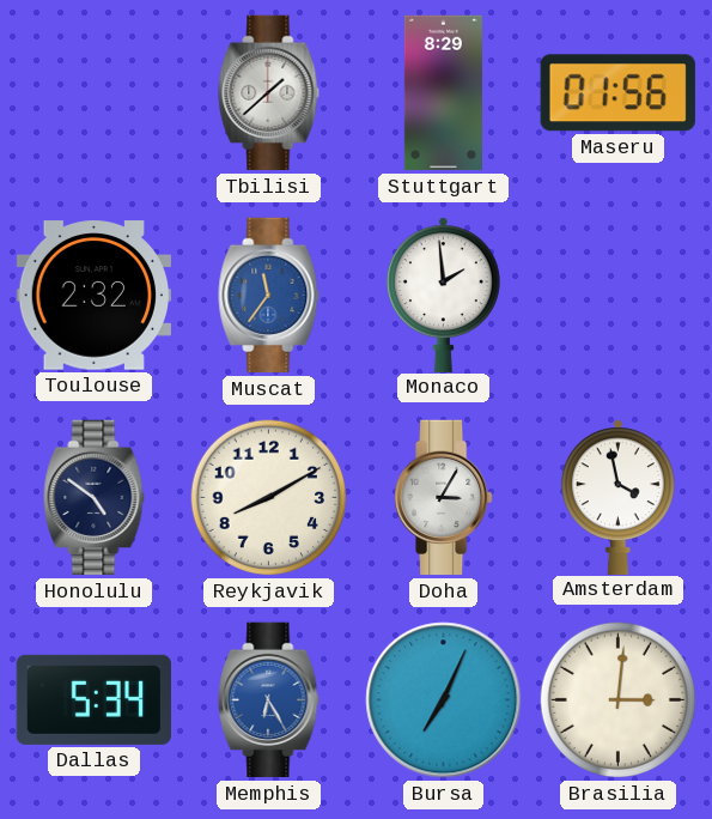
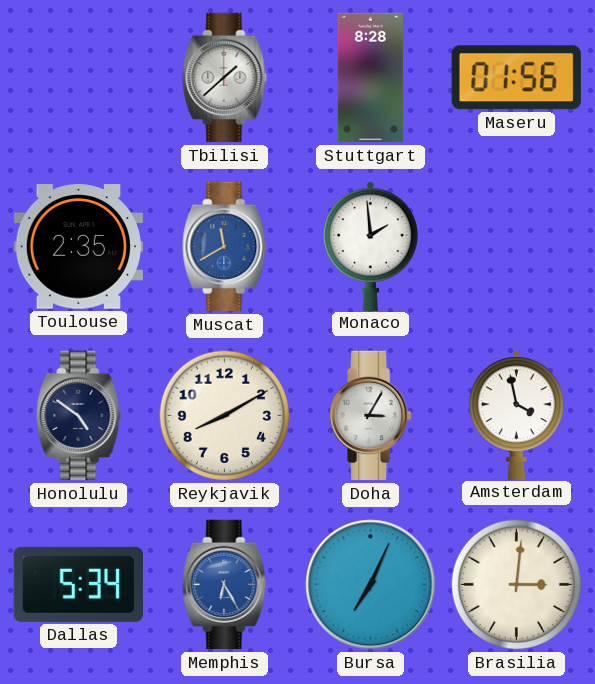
Stuttgart: 8:29 -> 8:28 (370, 78)
Toulouse: 2:32 -> 2:35 (78, 247)
Muscat: 11:36 -> 11:40 (225, 247)
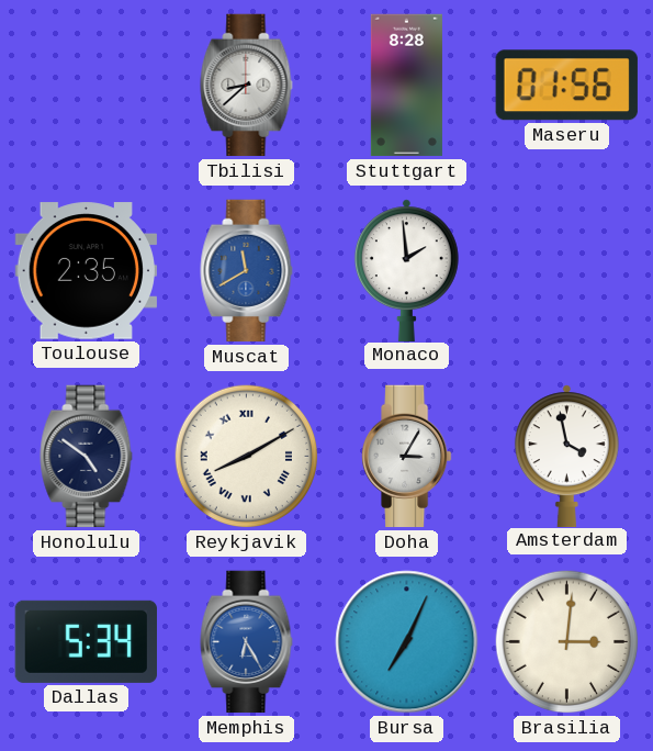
Tbilisi: 1:38 -> 8:38 (247, 86)
Reykjavik numerals: Arabic -> Roman (247, 457)
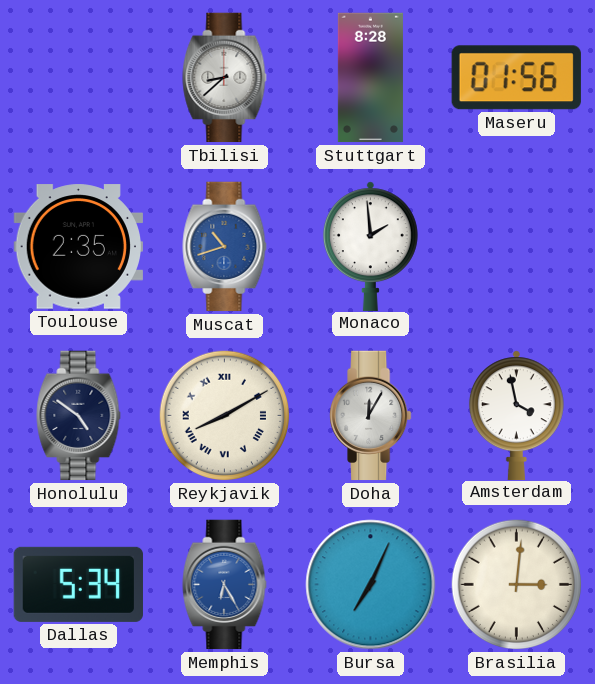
Muscat: 11:40 -> 10:42 (225, 247)
Doha: 3:05 -> 12:05 (371, 416)
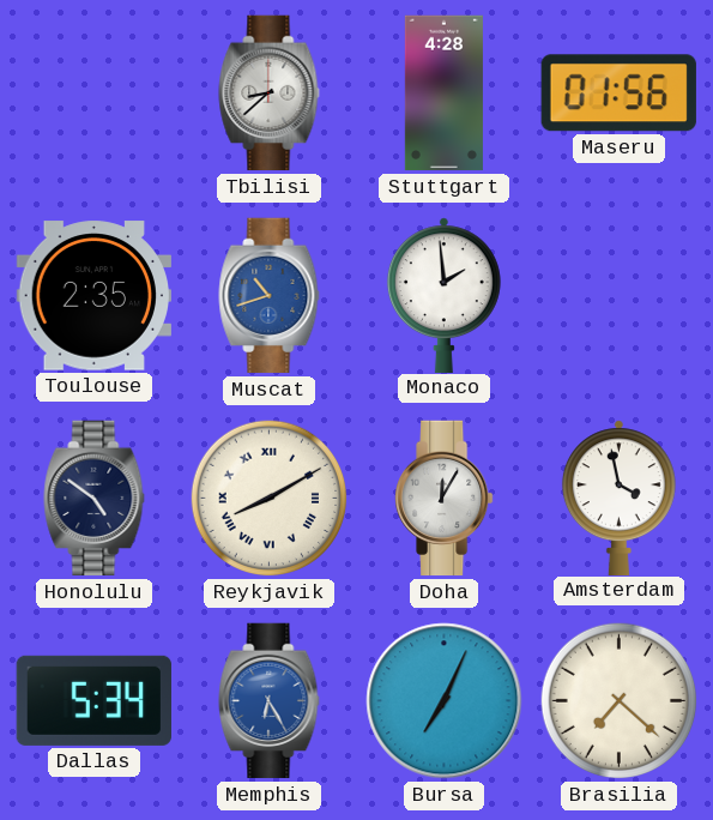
Stuttgart: 8:28 -> 4:28 (443, 94)
Brasilia: 3:01 -> 7:22 (620, 701)
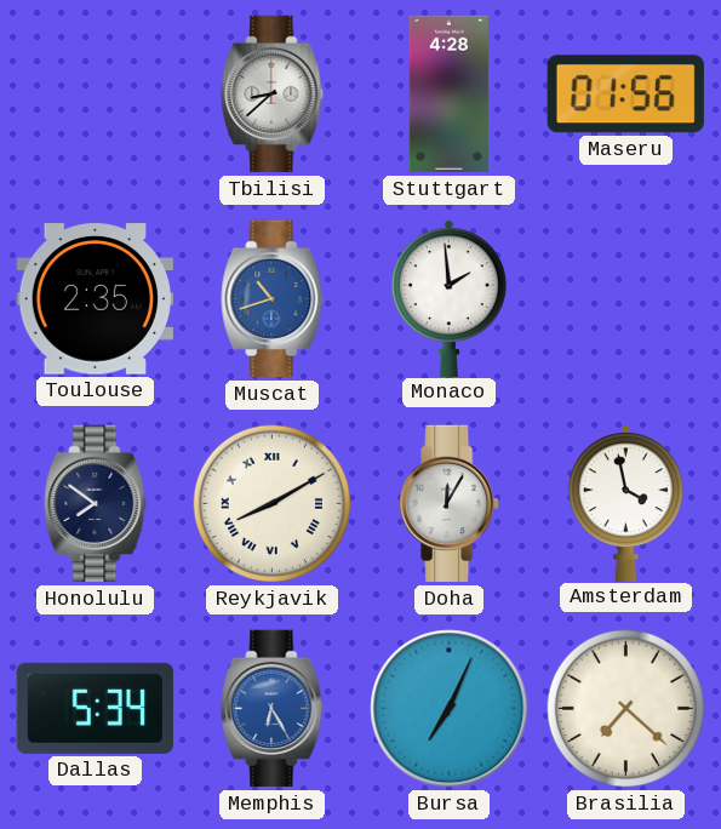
Honolulu: 4:51 -> 7:51 (96, 504)
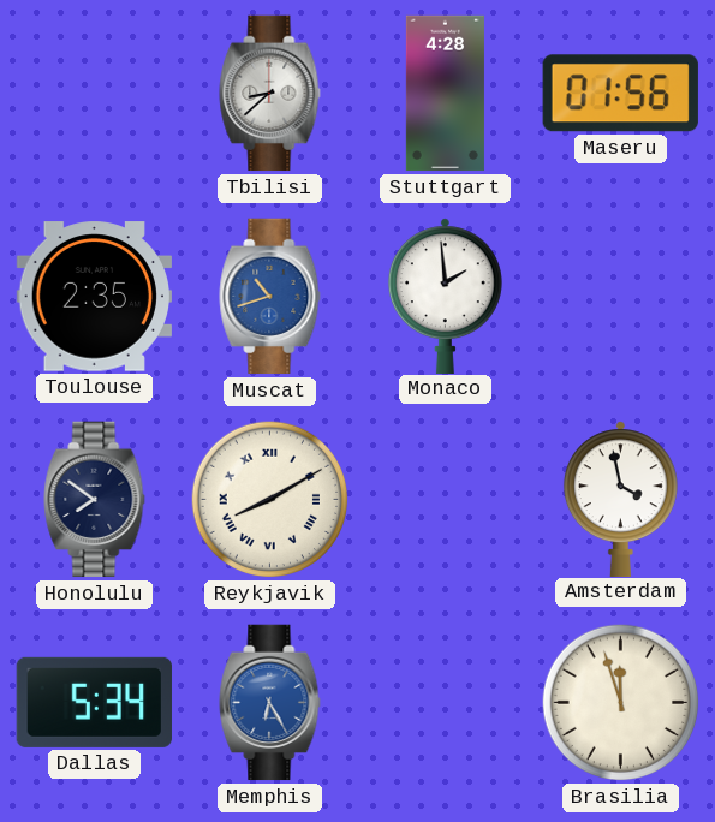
Doha: 12:05 -> none (450, 504)
Bursa: 7:04 -> none (450, 709)
Brasilia: 7:22 -> 11:57 (621, 703)
